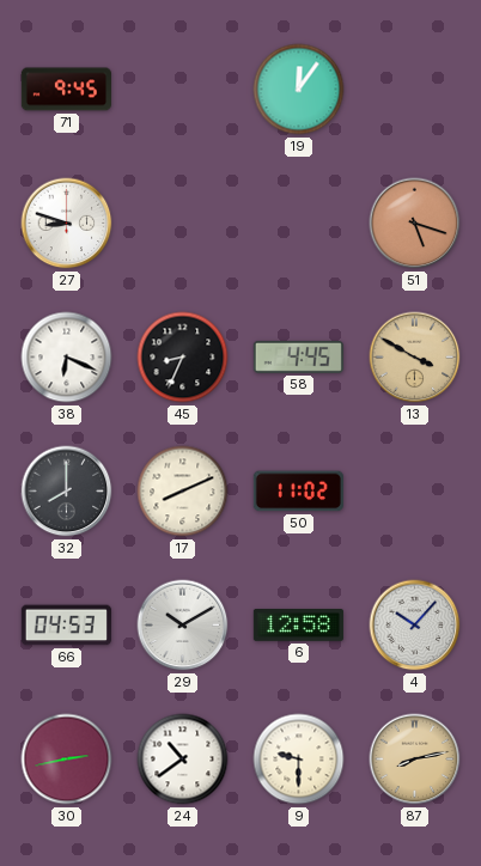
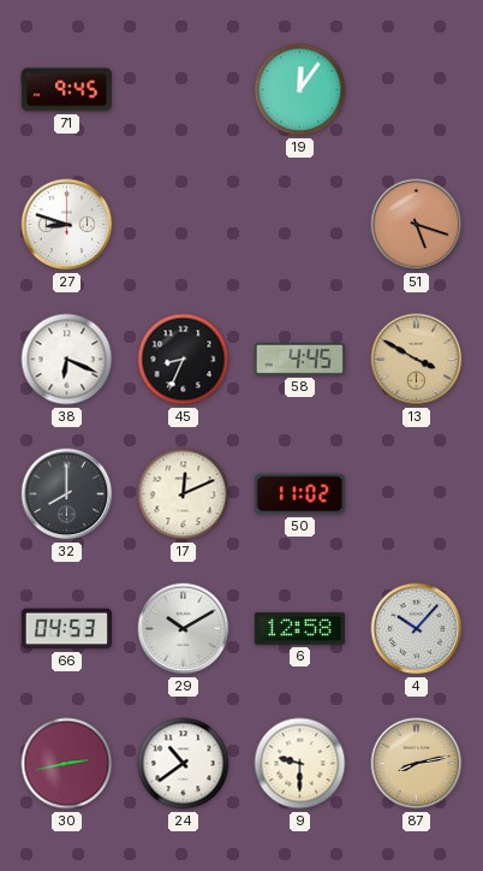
17: 8:11 -> 12:11 (184, 494)
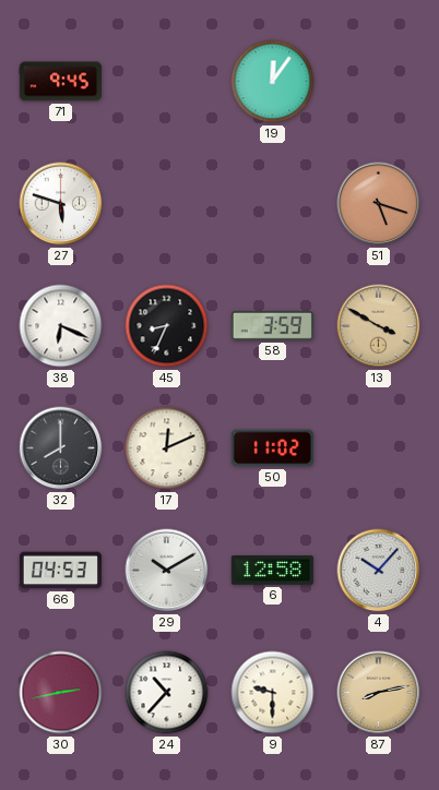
27: 8:48 -> 5:48 (61, 204)
58: 4:45 -> 3:59 (272, 325)
24: 10:39 -> 10:37 (167, 693)
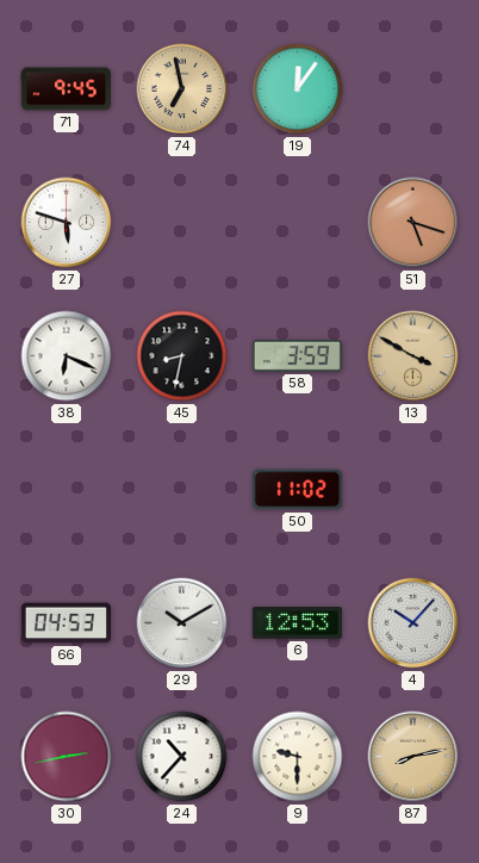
74: none -> 6:58 (182, 89)
45: 8:34 -> 8:32 (182, 356)
32: 8:00 -> none (61, 448)
17: 12:11 -> none (167, 448)
6: 12:58 -> 12:53 (297, 623)
